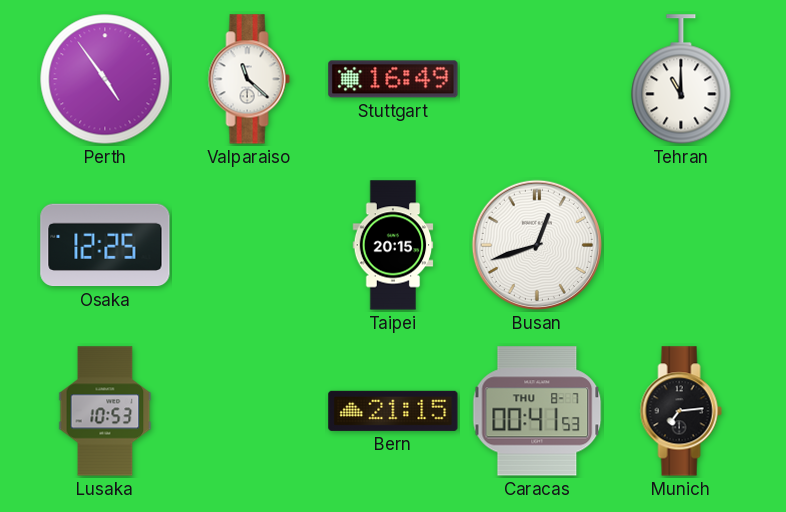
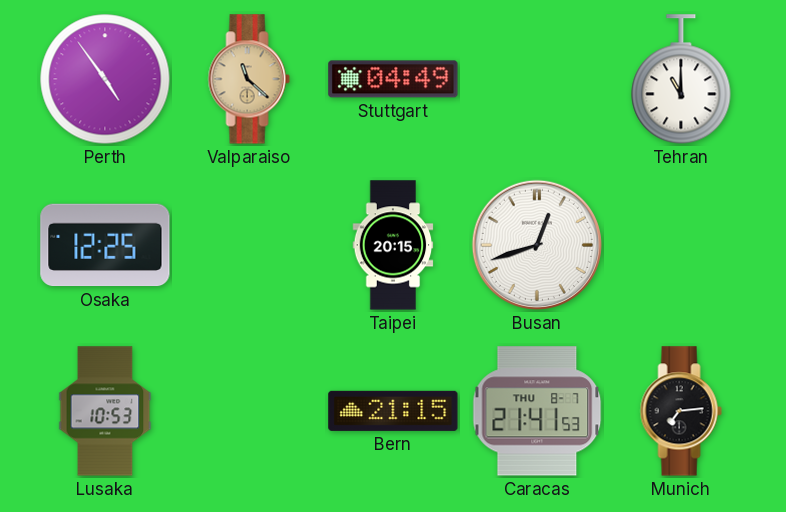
Valparaiso dial: white -> champagne (249, 79)
Stuttgart: 16:49 -> 04:49 (393, 79)
Caracas: 00:41 -> 21:41 (537, 411)
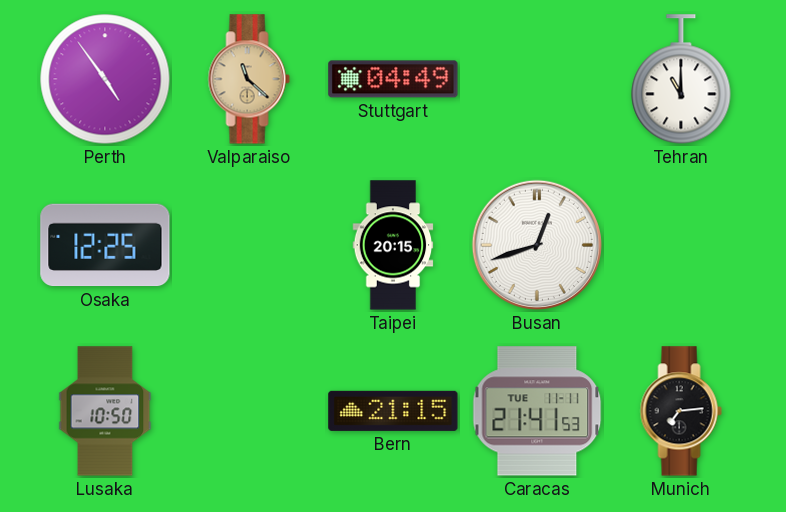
Lusaka: 10:53 -> 10:50 (105, 411)
Caracas date: THU 8-7 -> TUE 11-11 (537, 411)
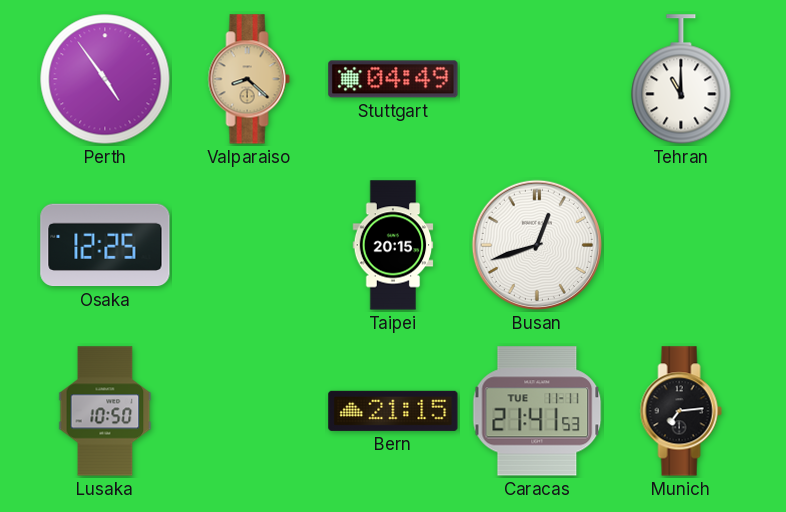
Valparaiso: 11:22 -> 8:22 (249, 79)
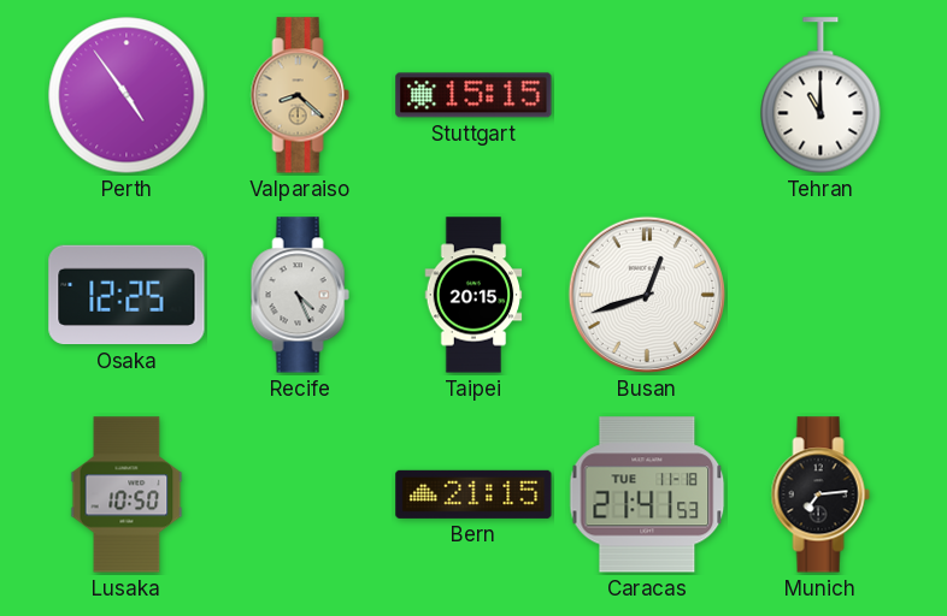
Stuttgart: 04:49 -> 15:15 (473, 95)
Recife: none -> 4:26 (300, 295)
Caracas date: TUE 11-11 -> TUE 11-18 (647, 494)
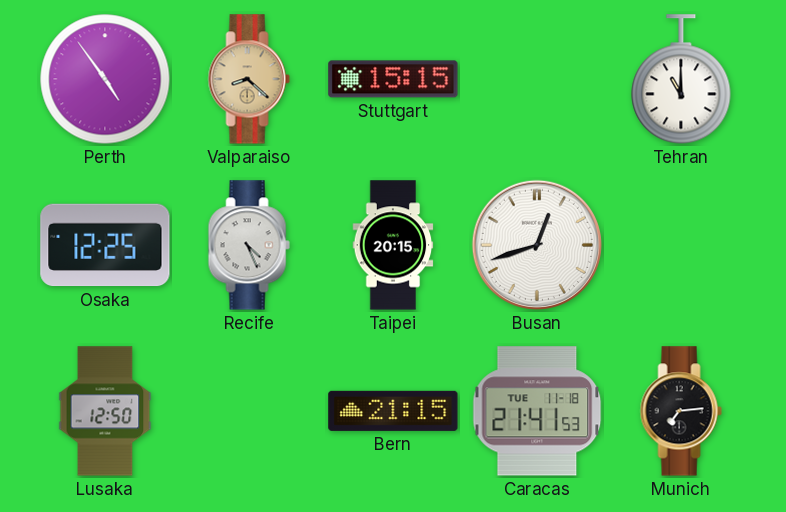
Lusaka: 10:50 -> 12:50 (105, 411)
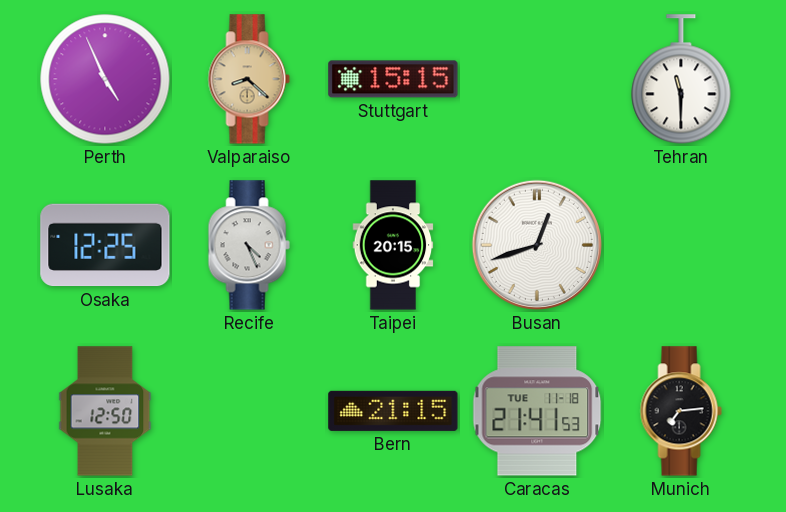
Perth: 4:54 -> 4:56 (105, 79)
Tehran: 11:00 -> 11:30 (681, 79)
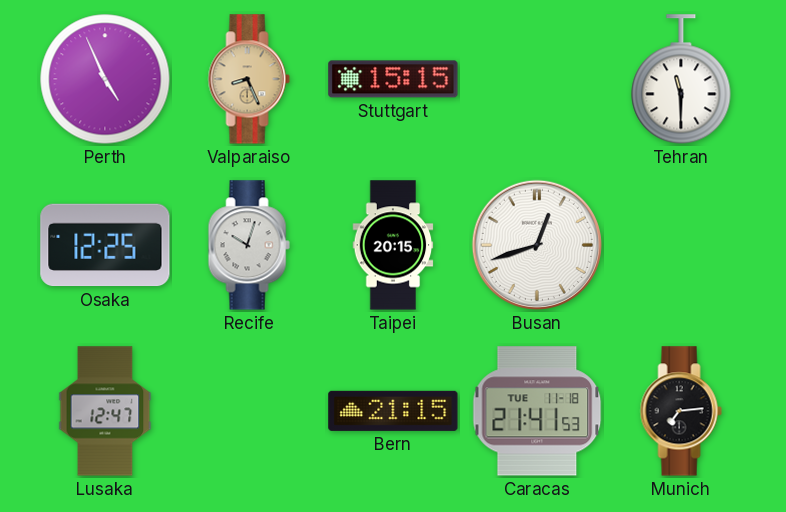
Valparaiso: 8:22 -> 8:26 (249, 79)
Recife: 4:26 -> 10:03 (249, 245)
Lusaka: 12:50 -> 12:47 (105, 411)
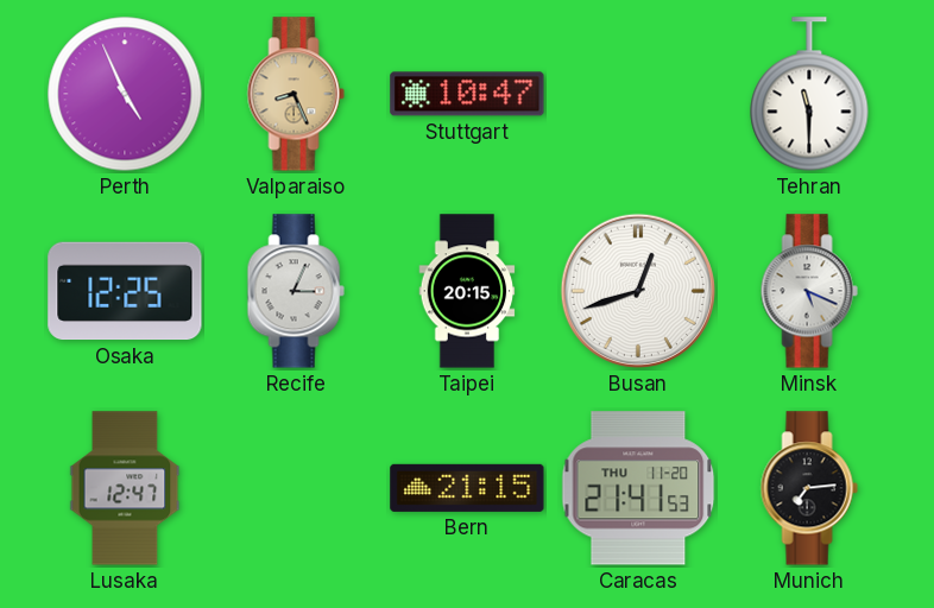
Stuttgart: 15:15 -> 10:47 (467, 94)
Recife: 10:03 -> 3:04 (296, 291)
Minsk: none -> 5:19 (809, 291)
Caracas date: TUE 11-18 -> THU 11-20 (638, 488)
